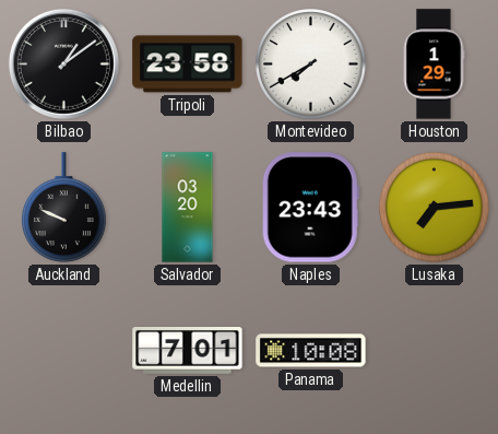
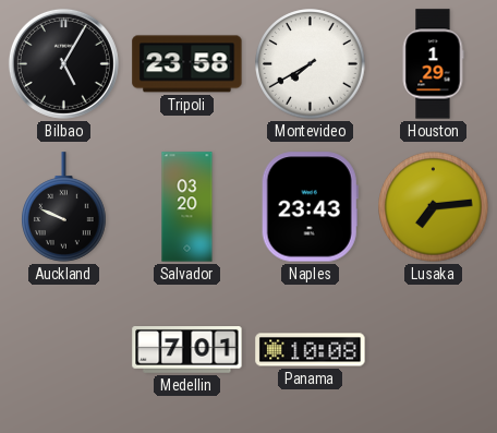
Bilbao: 1:09 -> 5:05 (63, 63)
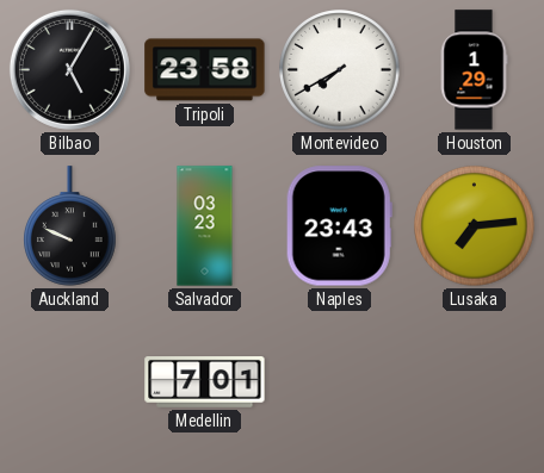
Salvador: 03:20 -> 03:23 (205, 226)
Panama: 10:08 -> none (311, 350)
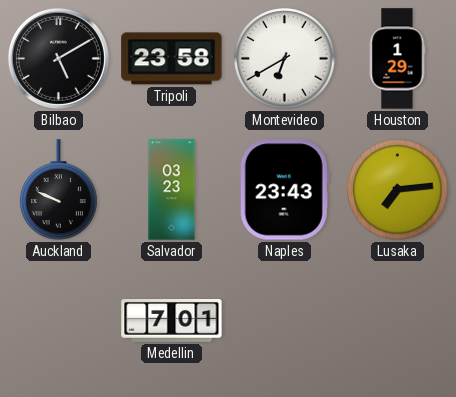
Bilbao: 5:05 -> 5:10 (58, 58)
Montevideo: 7:40 -> 6:40 (285, 59)
